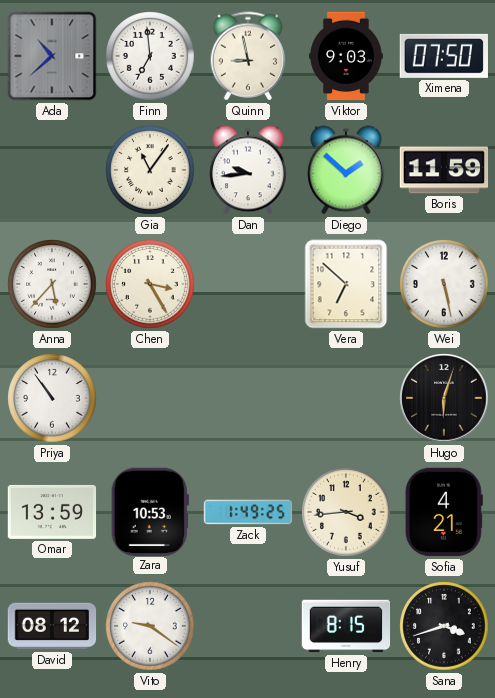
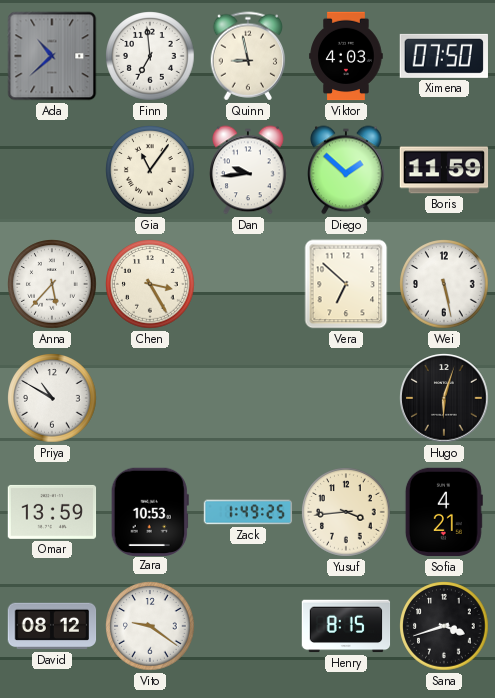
Viktor: 9:03 -> 4:03 (346, 56)
Priya: 10:54 -> 10:50 (52, 398)
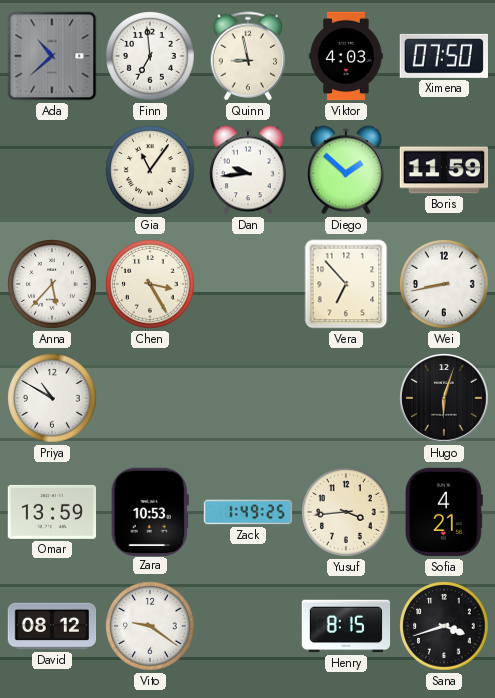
Vera: 6:52 -> 6:53 (346, 284)
Wei: 5:28 -> 8:43 (444, 284)
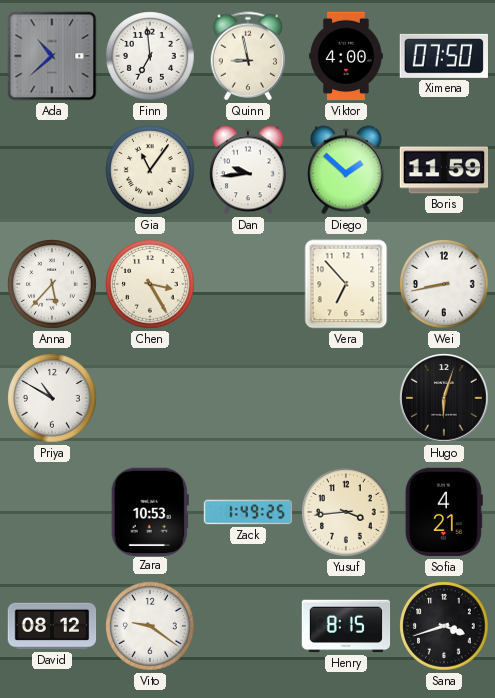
Viktor: 4:03 -> 4:00 (346, 56)
Omar: 13:59 -> none (52, 512)
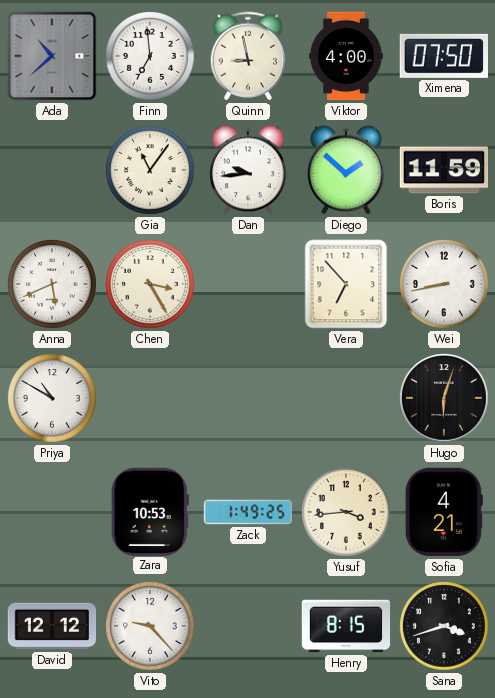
Anna: 5:37 -> 5:41 (52, 284)
David: 08:12 -> 12:12 (52, 626)
Vito: 9:21 -> 9:23 (150, 626)
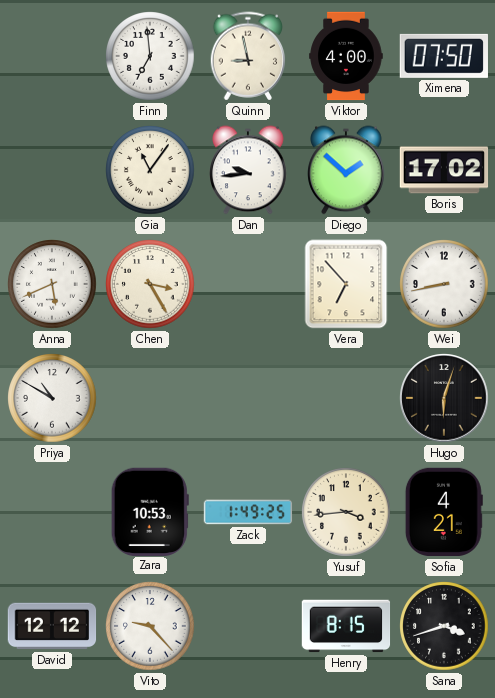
Ada: 10:38 -> none (52, 56)
Boris: 11:59 -> 17:02 (444, 170)
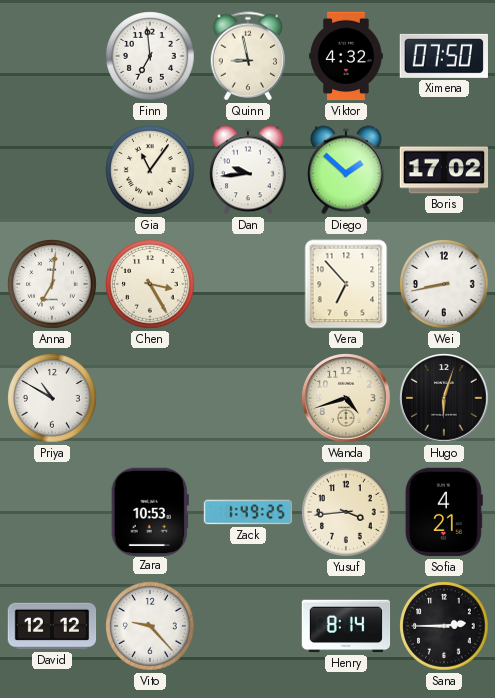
Viktor: 4:00 -> 4:32 (346, 56)
Anna: 5:41 -> 7:01 (52, 284)
Wanda: none -> 4:42 (346, 398)
Henry: 8:15 -> 8:14 (346, 626)
Sana: 3:42 -> 2:45 (444, 626)
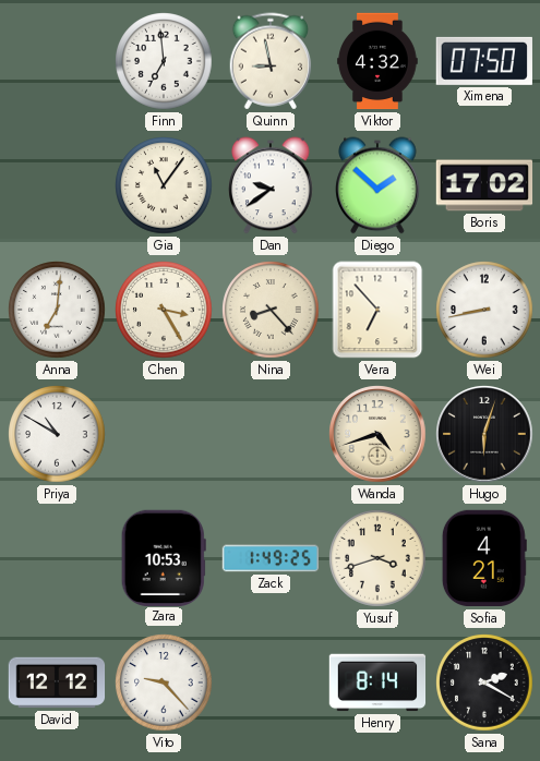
Dan: 9:44 -> 9:39 (271, 185)
Nina: none -> 8:23 (271, 310)
Yusuf: 3:44 -> 3:42 (377, 558)
Sana: 2:45 -> 2:20 (484, 683)
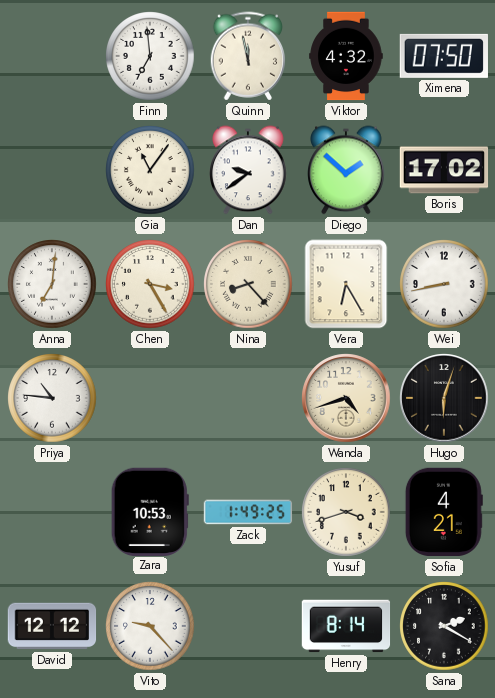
Quinn: 8:58 -> 11:58 (248, 56)
Vera: 6:53 -> 6:25 (346, 284)
Priya: 10:50 -> 10:46 (52, 398)
